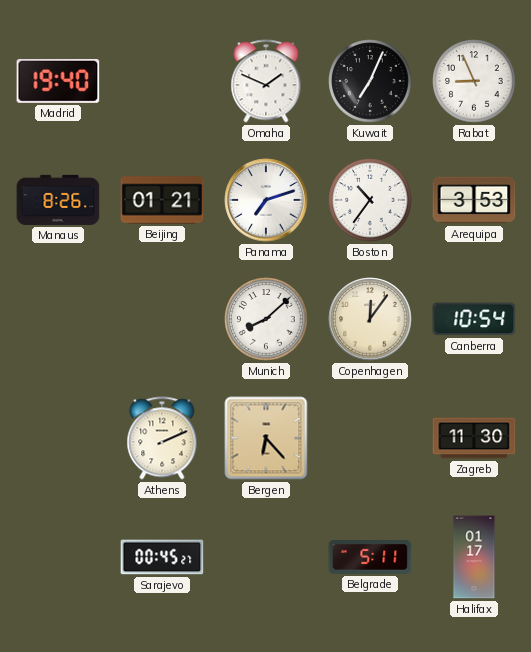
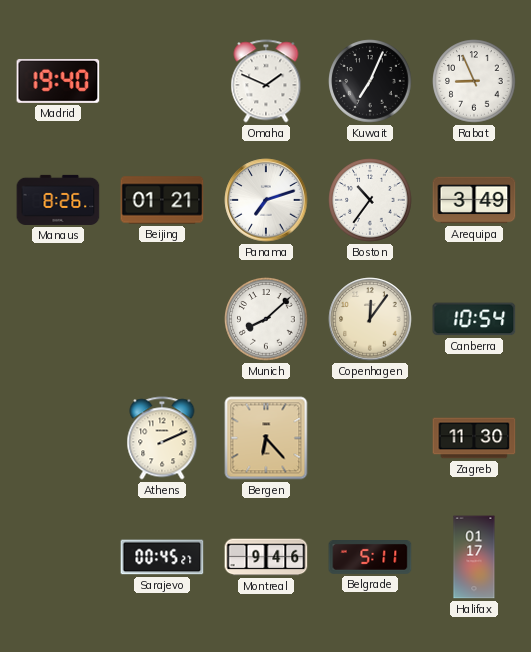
Arequipa: 3:53 -> 3:49 (474, 200)
Montreal: none -> 9:46 (266, 557)
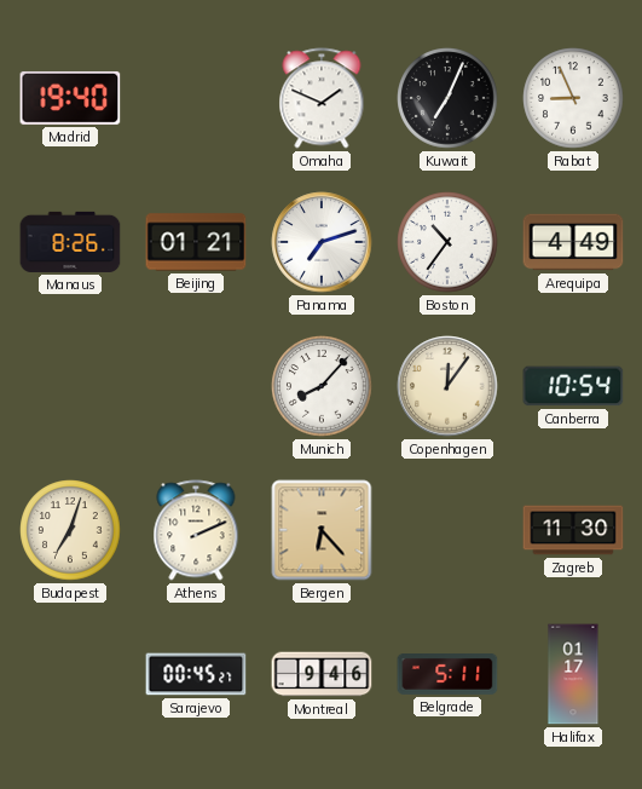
Arequipa: 3:49 -> 4:49 (573, 242)
Munich: 8:08 -> 8:07 (322, 386)
Budapest: none -> 7:03 (70, 530)
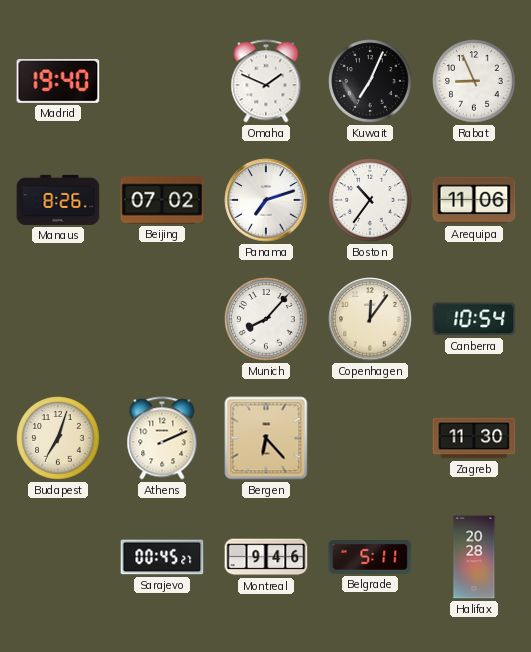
Beijing: 01:21 -> 07:02 (162, 200)
Arequipa: 4:49 -> 11:06 (474, 200)
Halifax: 01:17 -> 20:28 (474, 557)
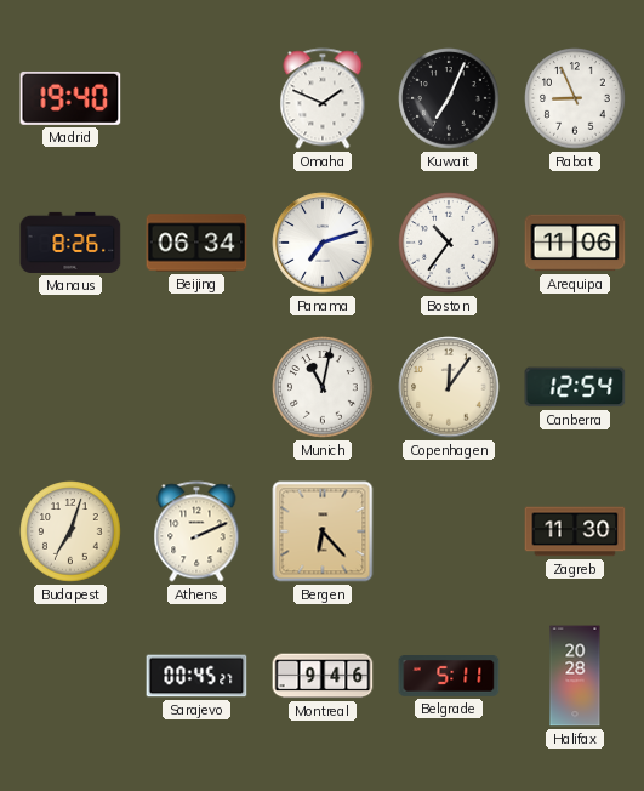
Beijing: 07:02 -> 06:34 (196, 243)
Munich: 8:07 -> 11:02 (323, 387)
Canberra: 10:54 -> 12:54 (575, 387)
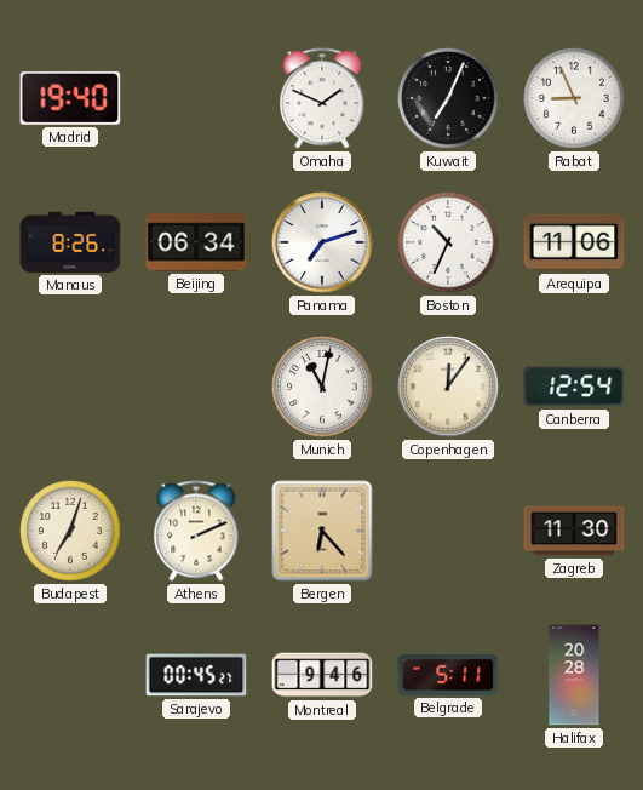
Boston: 10:36 -> 10:34 (448, 242)
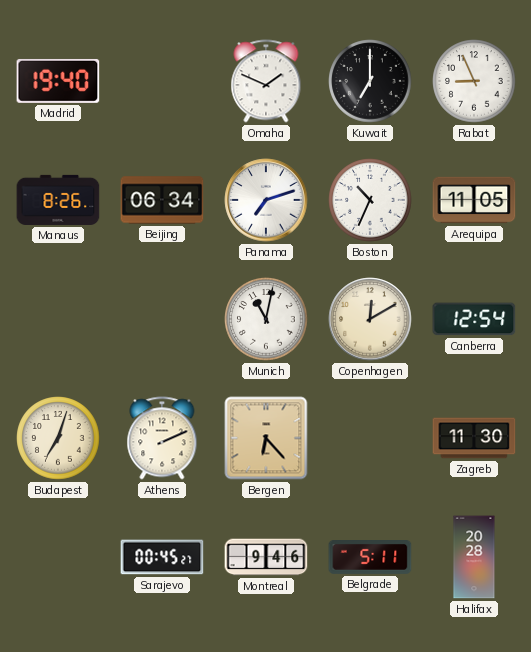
Kuwait: 7:04 -> 7:00 (370, 81)
Arequipa: 11:06 -> 11:05 (474, 200)
Copenhagen: 12:06 -> 12:10 (370, 319)
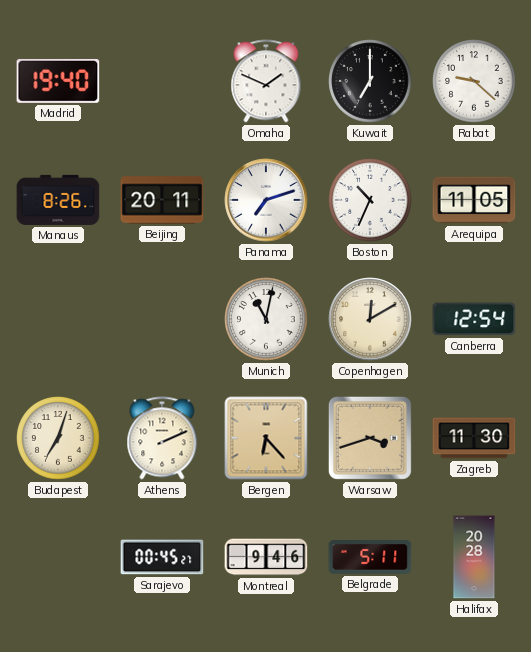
Rabat: 8:56 -> 9:22 (474, 81)
Beijing: 06:34 -> 20:11 (162, 200)
Warsaw: none -> 3:42 (370, 438)
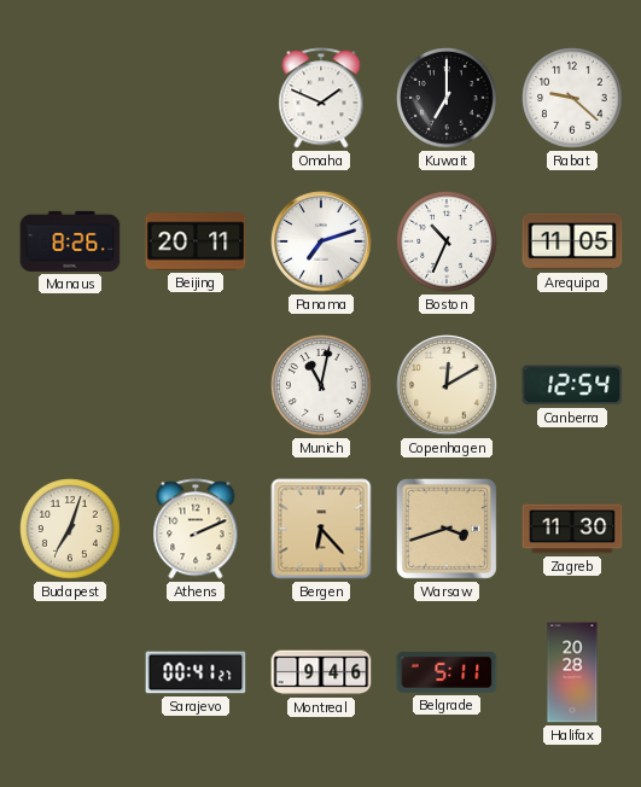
Madrid: 19:40 -> none (58, 81)
Sarajevo: 00:45 -> 00:41 (196, 672)
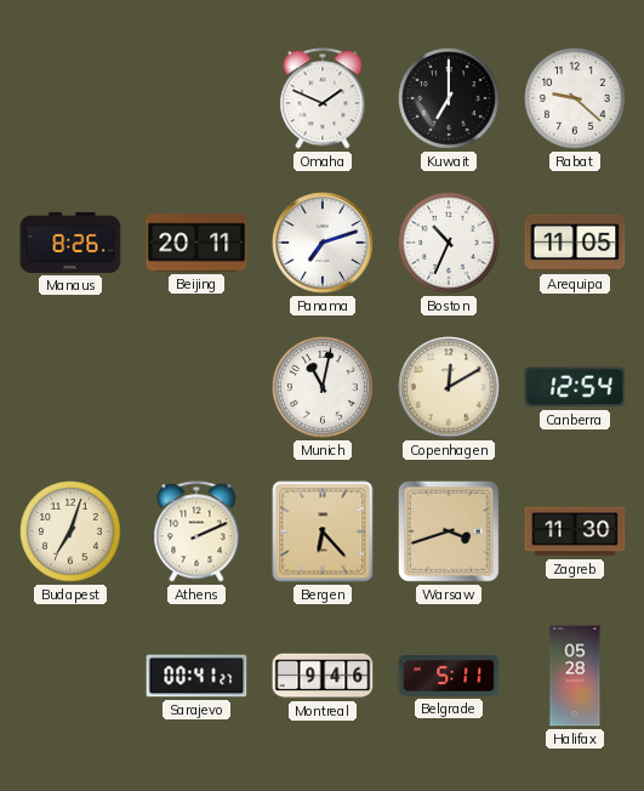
Halifax: 20:28 -> 05:28 (575, 676)
